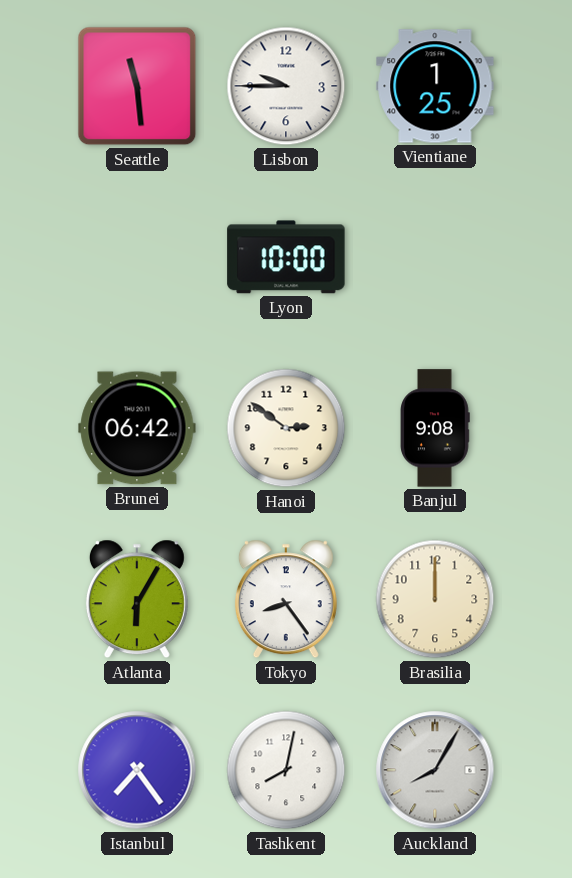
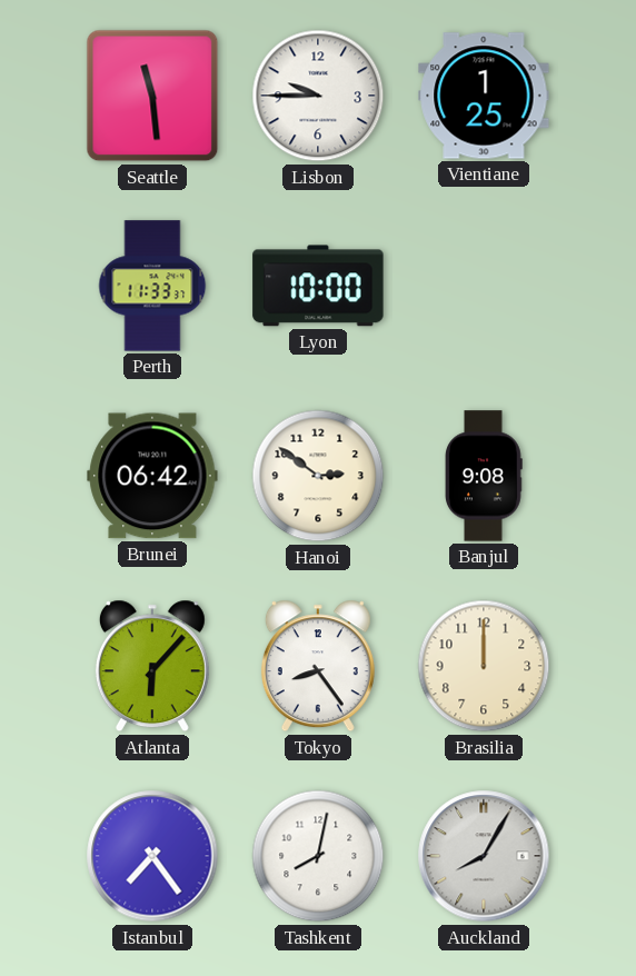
Perth: none -> 11:33 (152, 286)
Atlanta: 6:05 -> 6:07 (152, 666)
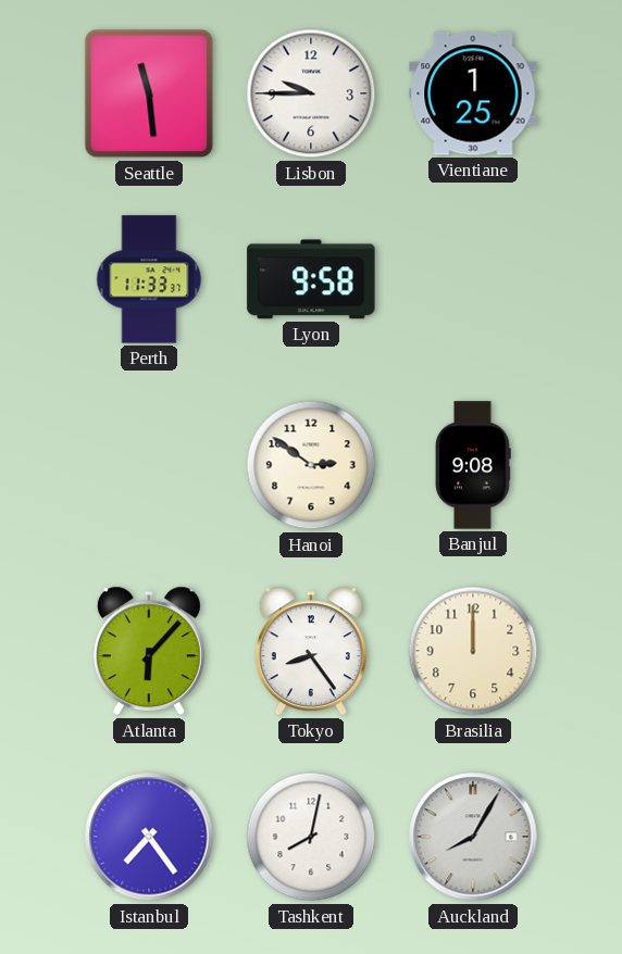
Lyon: 10:00 -> 9:58 (311, 279)
Brunei: 06:42 -> none (152, 476)
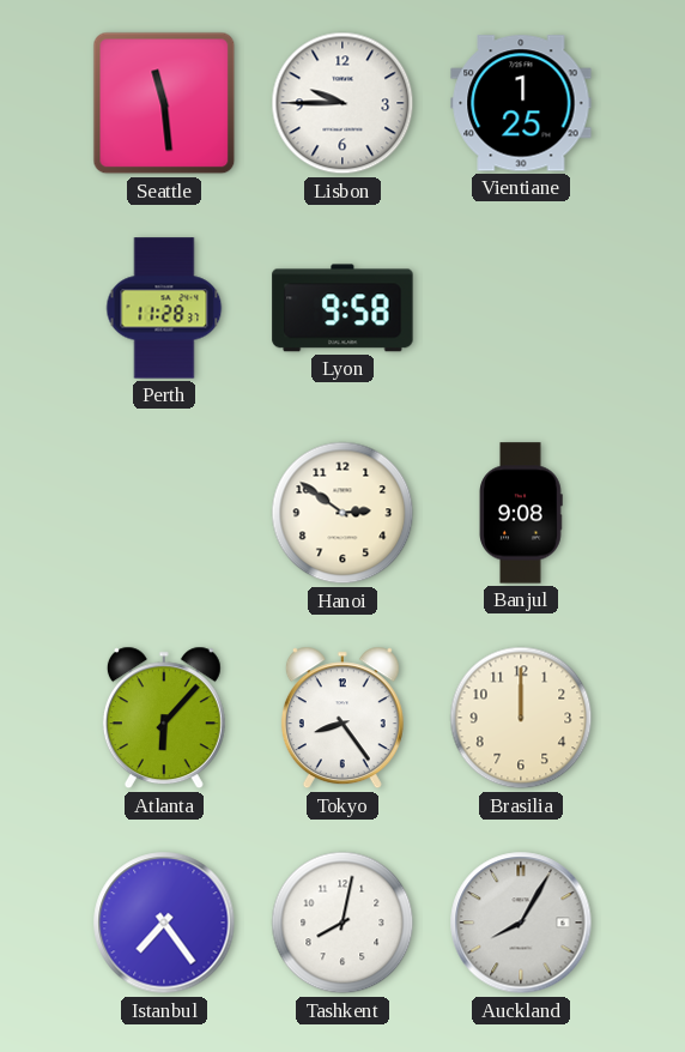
Perth: 11:33 -> 11:28 (164, 308)
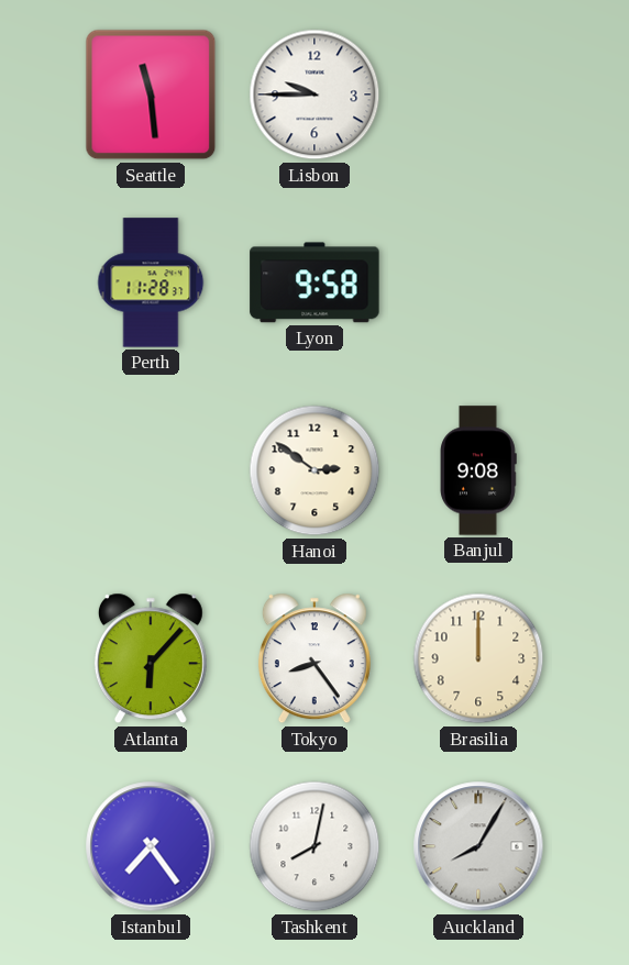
Vientiane: 1:25 -> none (521, 103)
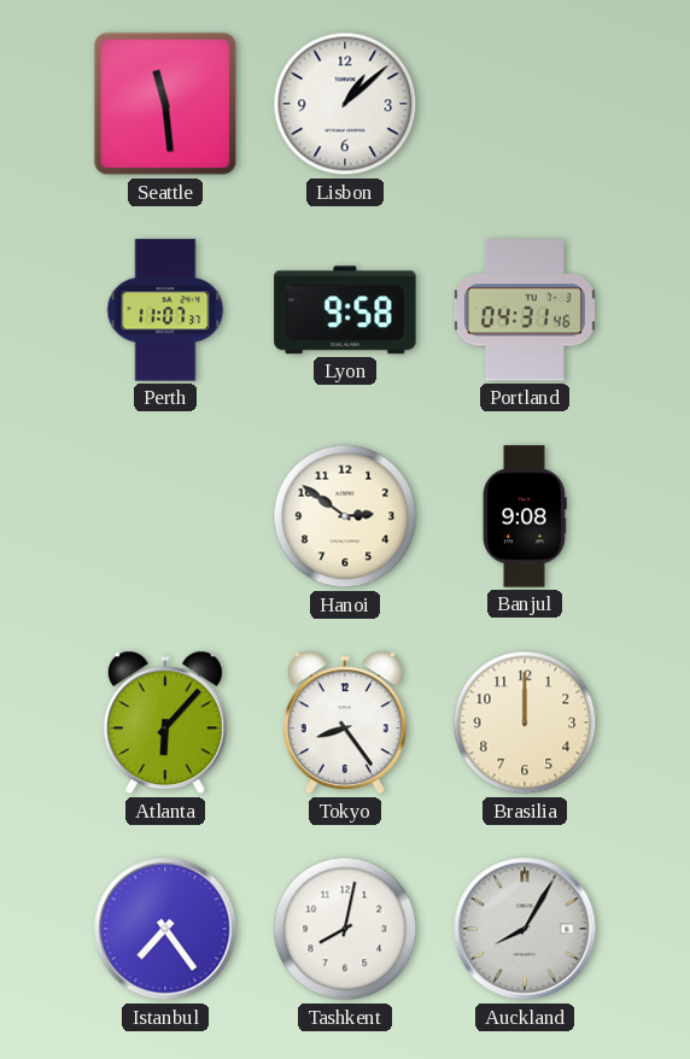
Lisbon: 9:45 -> 1:08 (345, 104)
Perth: 11:28 -> 11:07 (165, 310)
Portland: none -> 04:31 (525, 310)
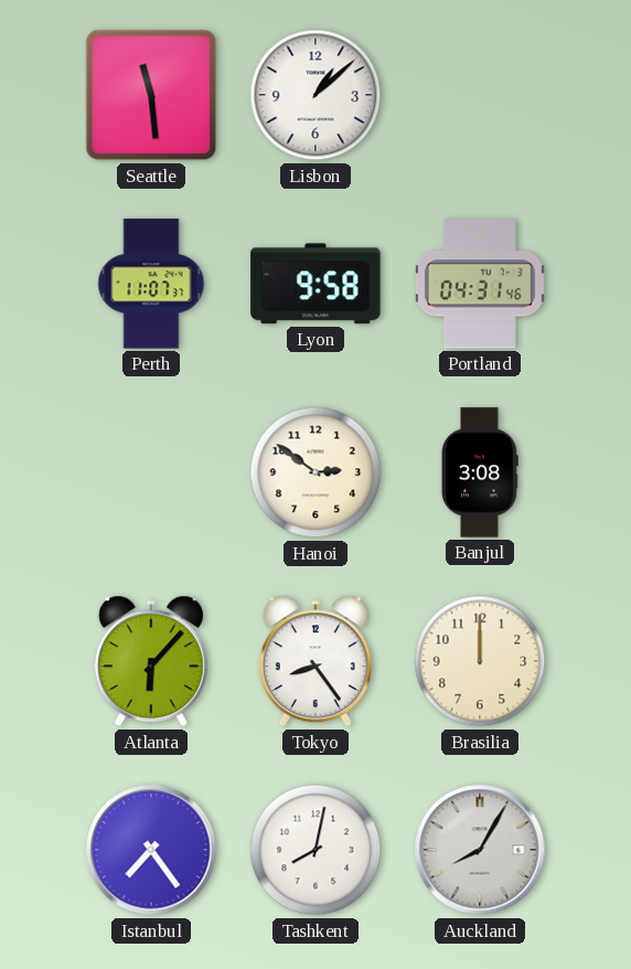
Banjul: 9:08 -> 3:08 (480, 472)
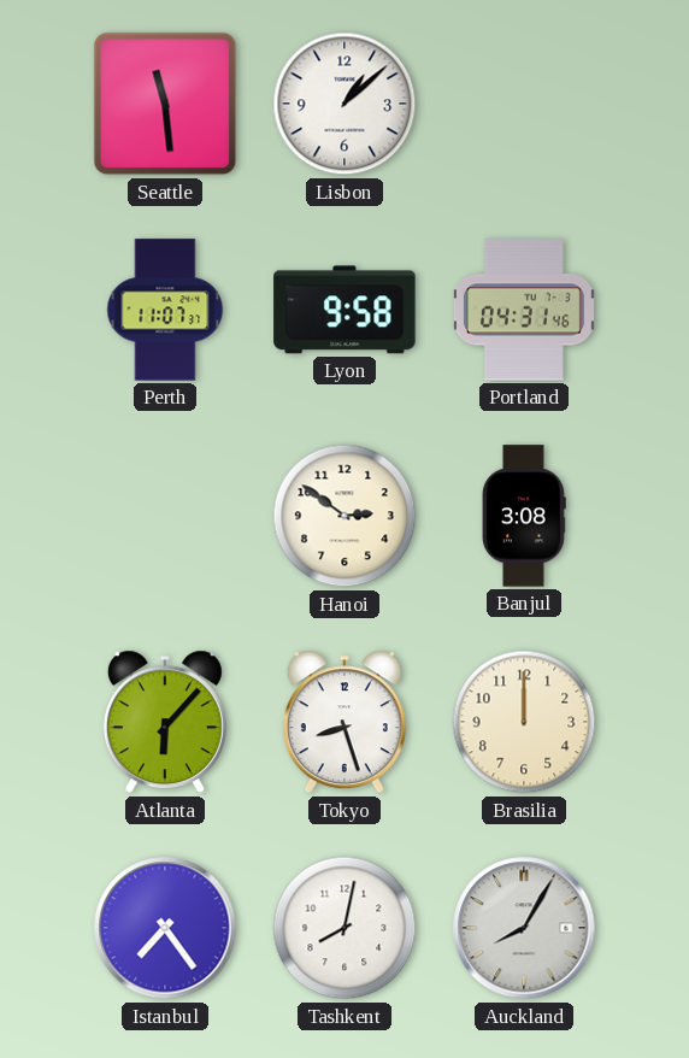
Tokyo: 8:24 -> 8:27 (344, 722)
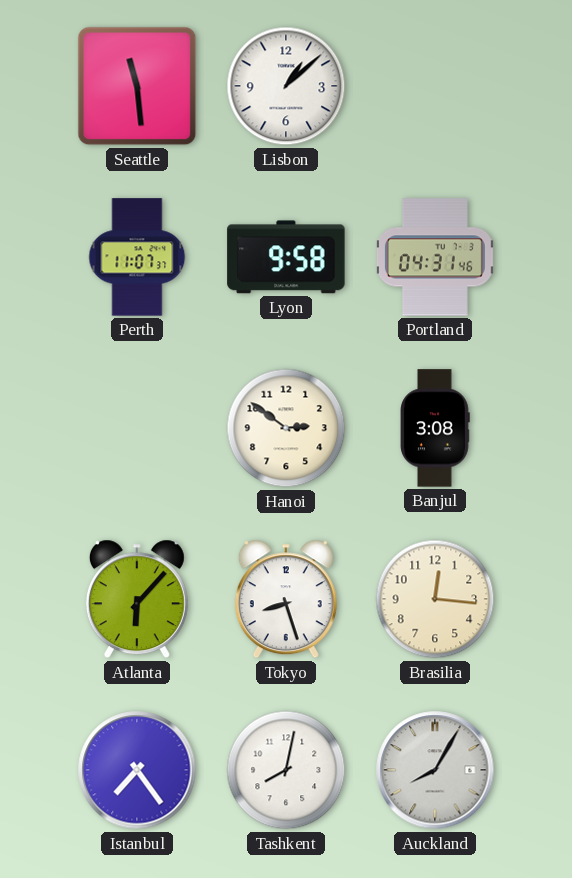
Brasilia: 12:00 -> 12:16 (435, 599)
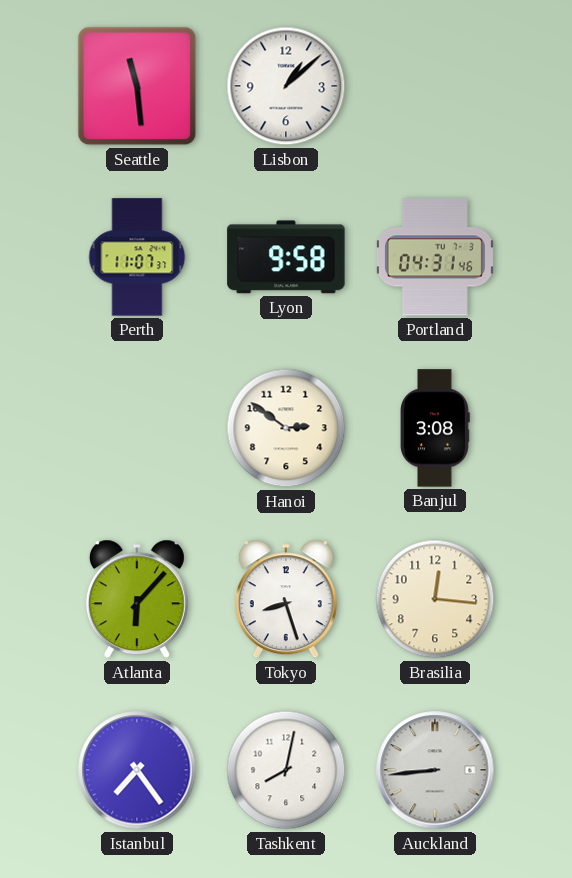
Auckland: 8:05 -> 8:44 (435, 770)
